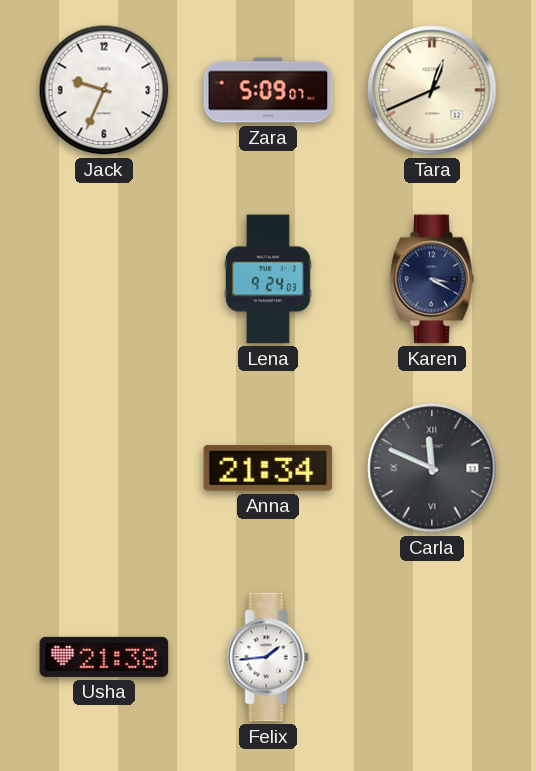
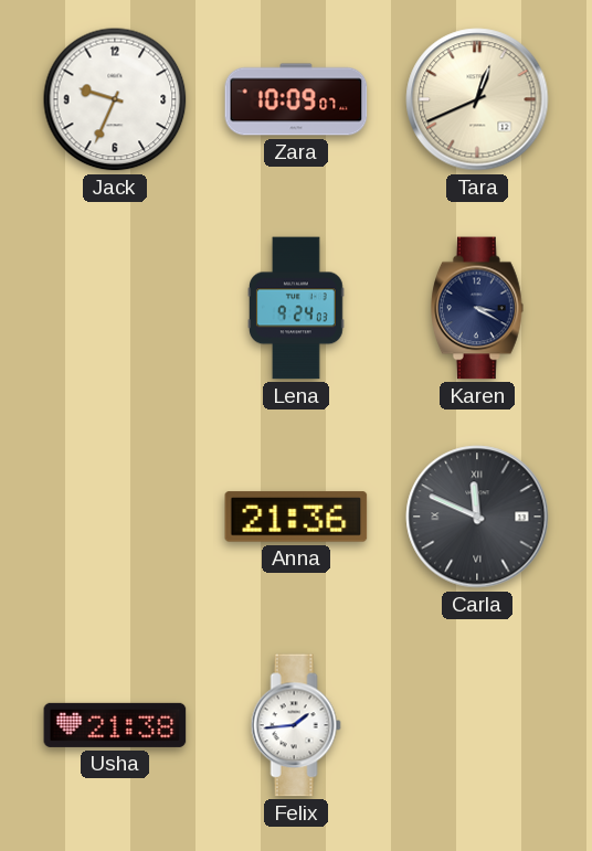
Zara: 5:09 -> 10:09 (296, 99)
Anna: 21:34 -> 21:36 (296, 517)
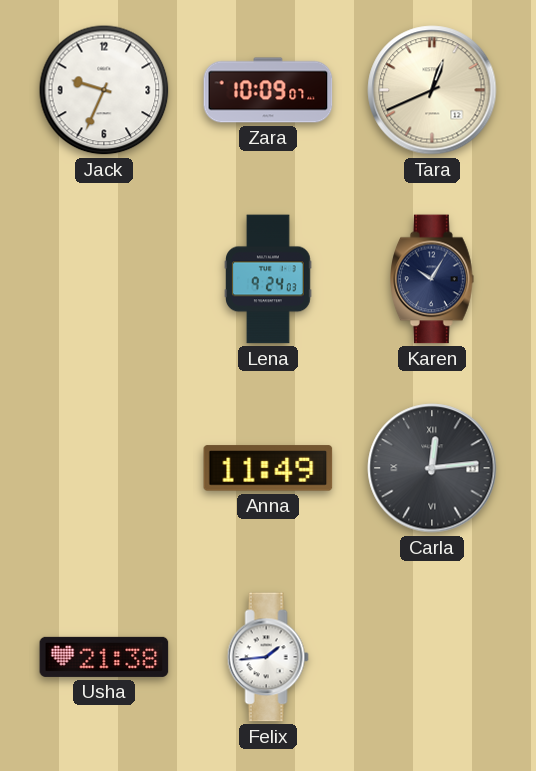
Karen: 3:20 -> 10:05 (432, 279)
Anna: 21:36 -> 11:49 (268, 468)
Carla: 11:49 -> 12:14 (432, 468)
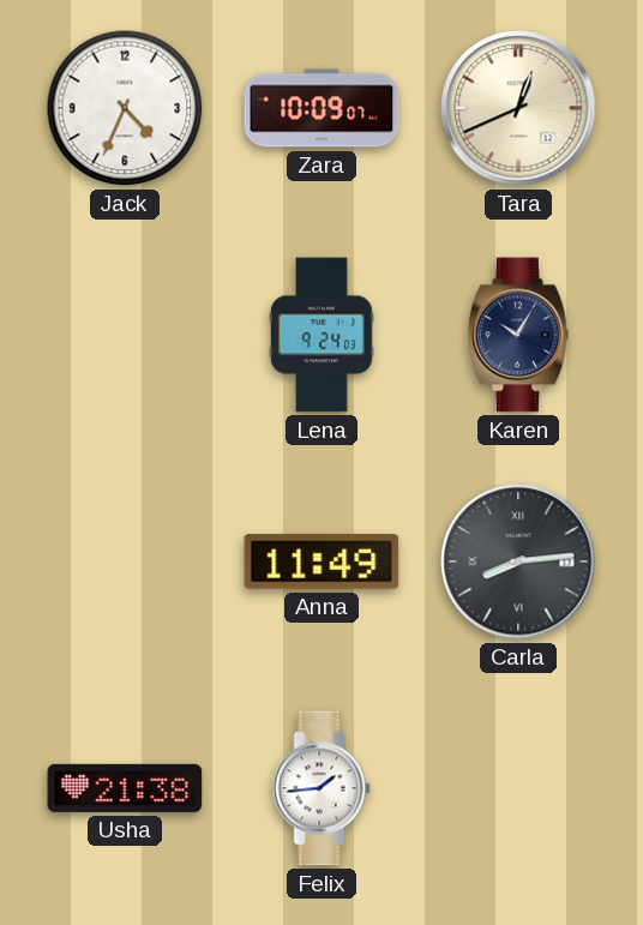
Jack: 9:34 -> 4:34 (125, 108)
Carla: 12:14 -> 8:14 (518, 561)
